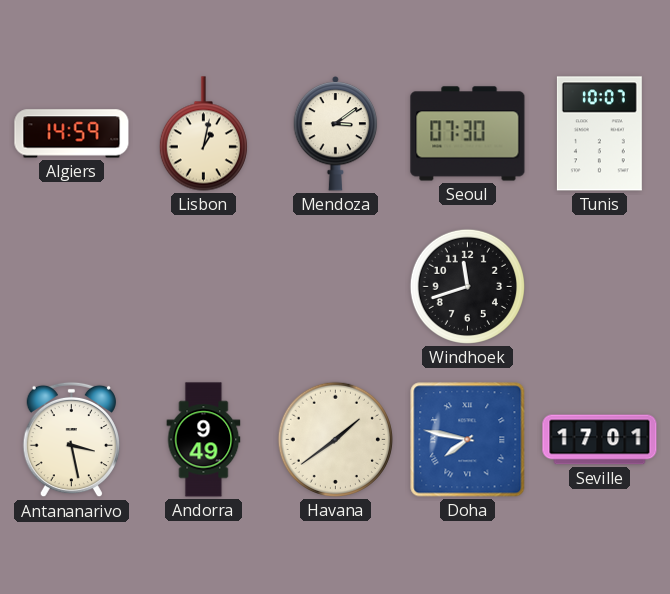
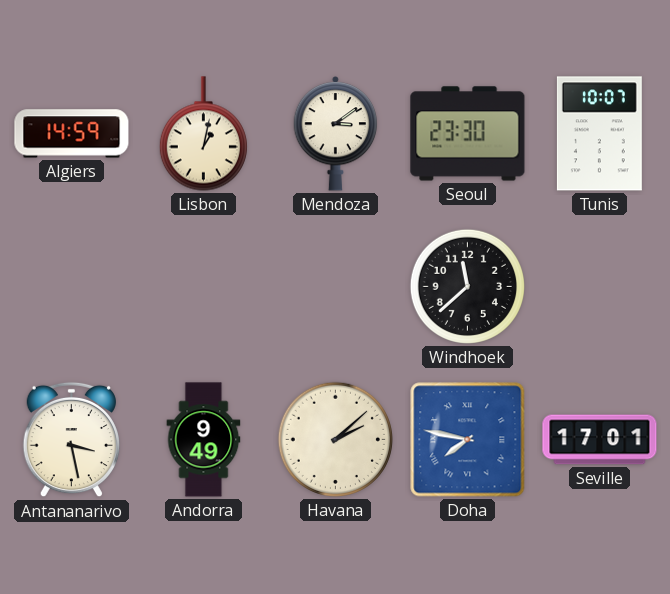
Seoul: 07:30 -> 23:30 (468, 134)
Windhoek: 11:42 -> 11:38 (467, 286)
Havana: 1:39 -> 2:08 (335, 439)
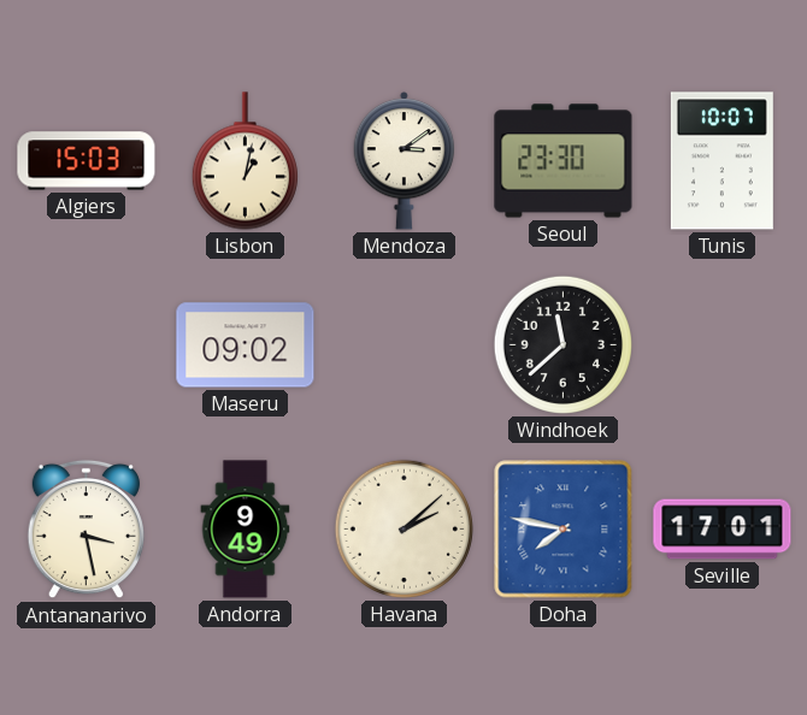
Algiers: 14:59 -> 15:03 (87, 161)
Maseru: none -> 09:02 (246, 345)
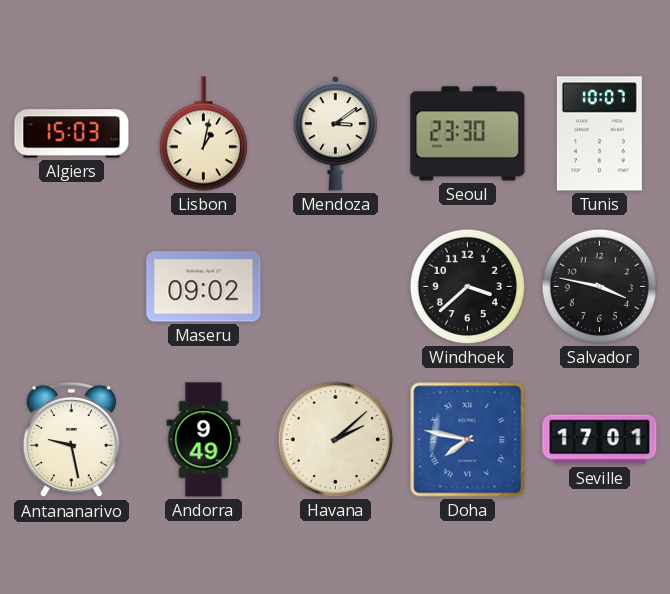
Windhoek: 11:38 -> 3:38 (467, 286)
Salvador: none -> 3:47 (599, 286)
Antananarivo: 3:28 -> 9:28 (71, 440)
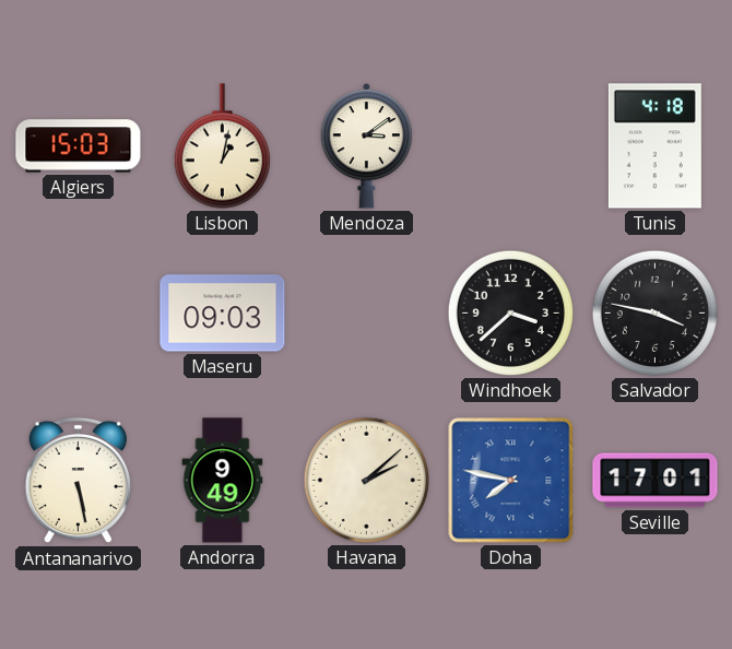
Seoul: 23:30 -> none (468, 134)
Tunis: 10:07 -> 4:18 (654, 146)
Maseru: 09:02 -> 09:03 (223, 314)
Antananarivo: 9:28 -> 5:28 (78, 481)
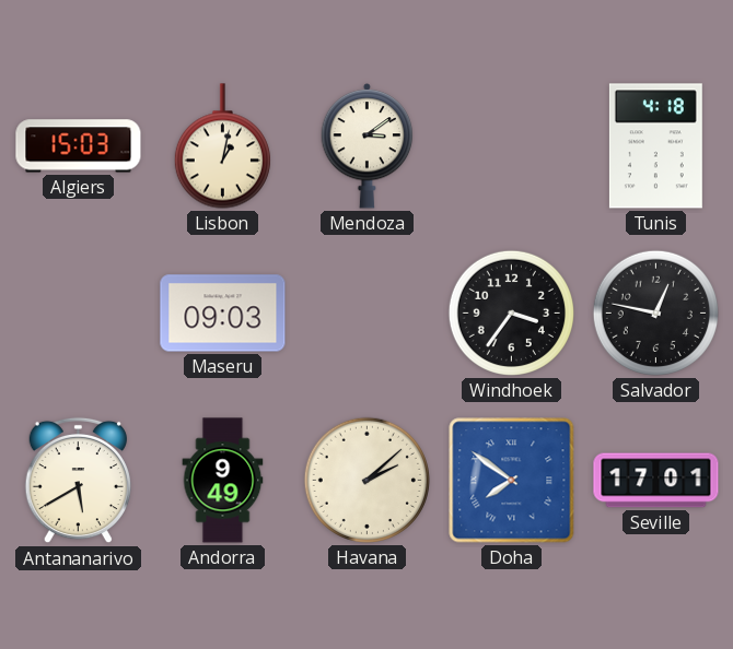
Windhoek: 3:38 -> 3:36 (511, 312)
Salvador: 3:47 -> 12:47 (655, 312)
Antananarivo: 5:28 -> 5:40 (78, 481)
Doha: 7:47 -> 7:51 (512, 481)
